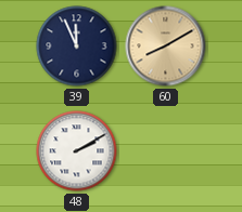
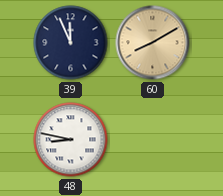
48: 2:10 -> 8:47 (71, 140)
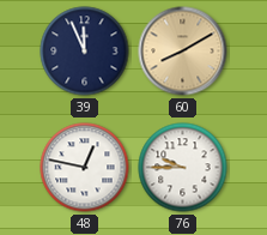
48: 8:47 -> 12:47 (85, 168)
76: none -> 9:45 (183, 168)
